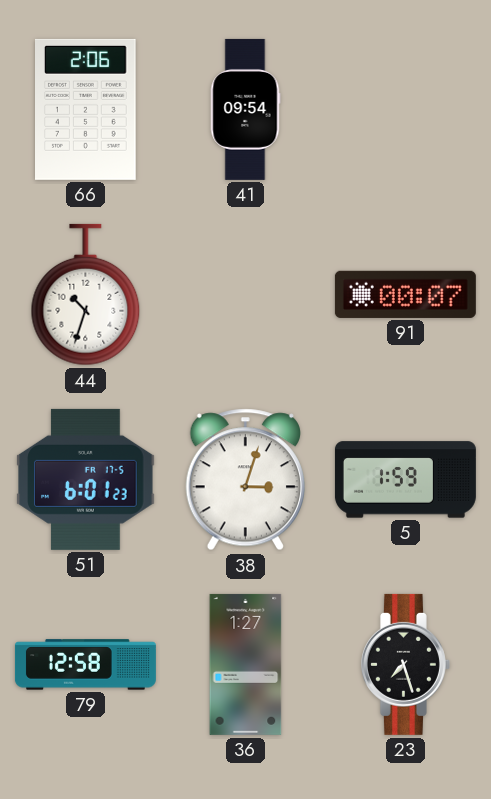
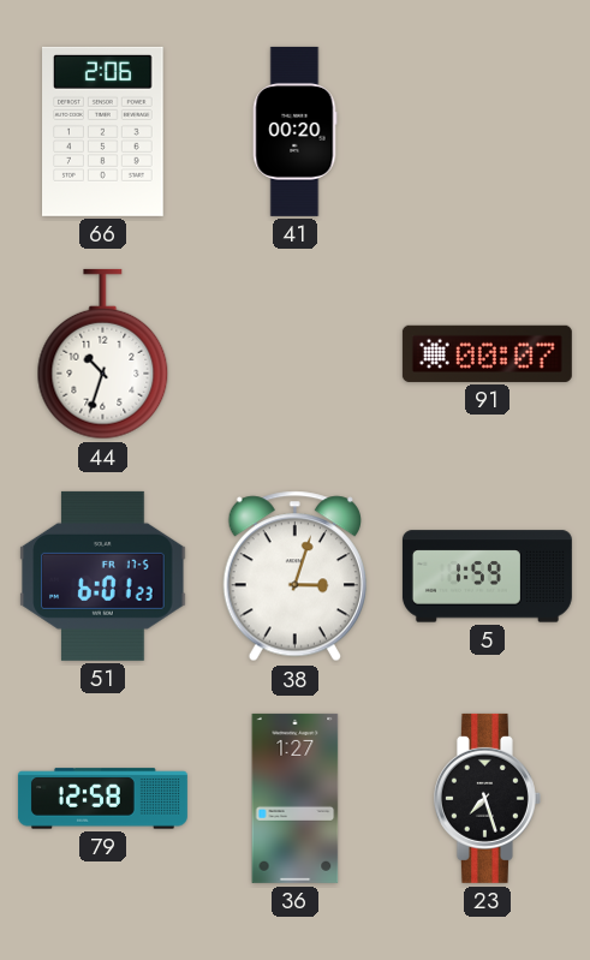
41: 09:54 -> 00:20 (294, 131)
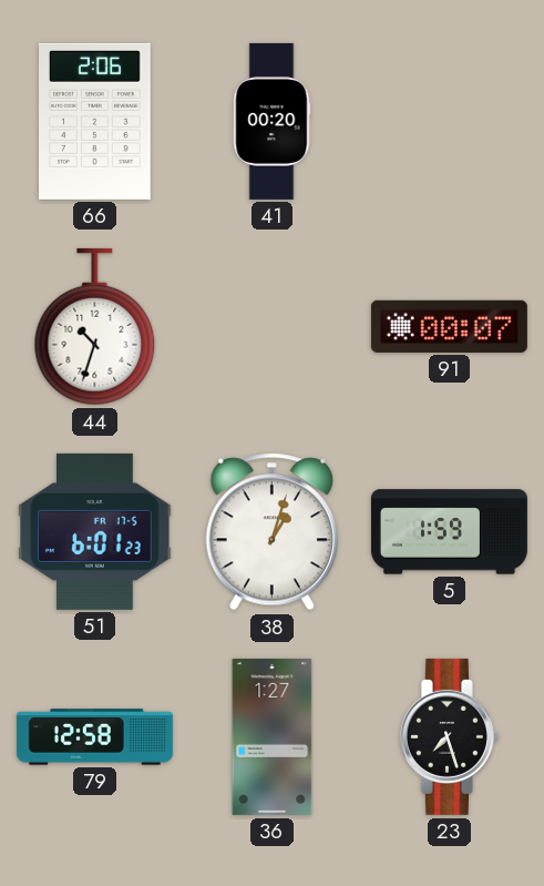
38: 3:03 -> 1:03 (271, 532)
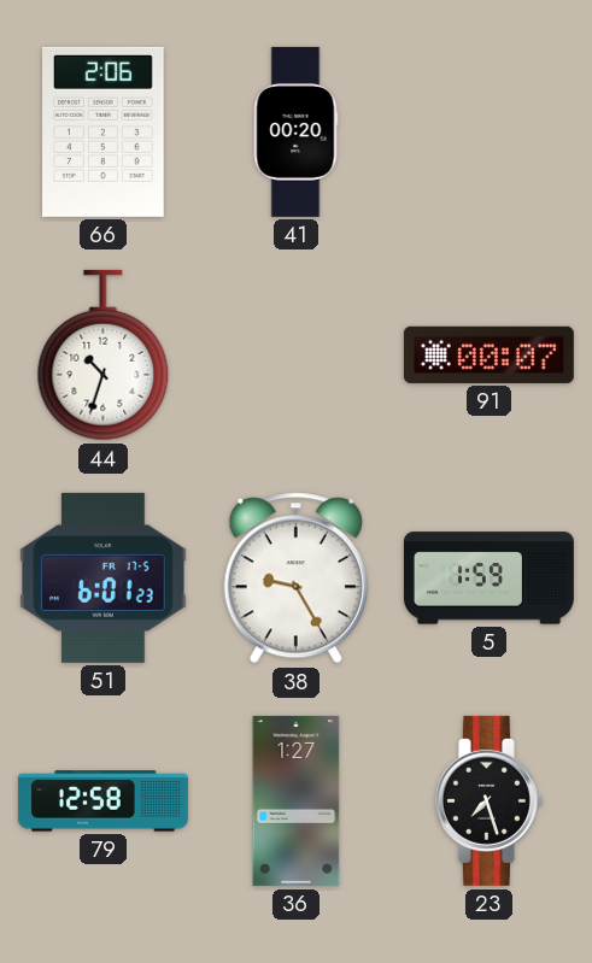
38: 1:03 -> 9:25 (295, 579)
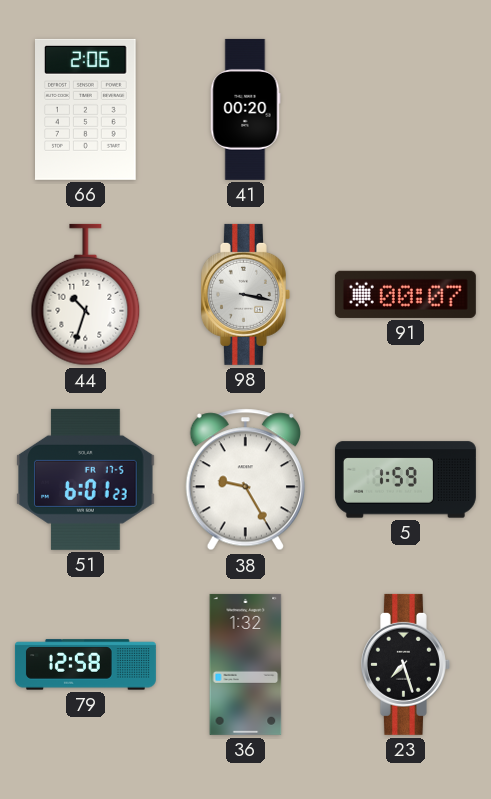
98: none -> 3:17 (245, 294)
36: 1:27 -> 1:32 (246, 664)
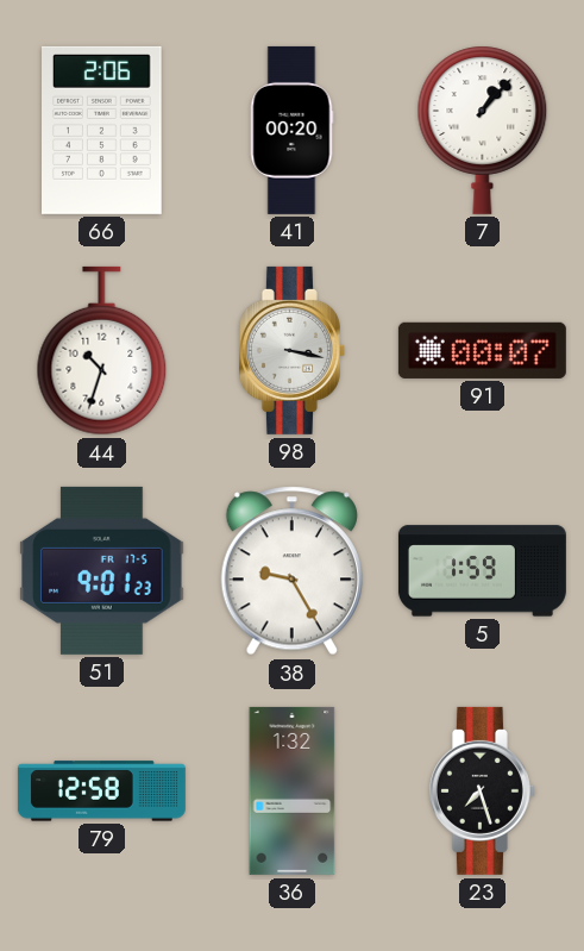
7: none -> 1:07 (483, 130)
51: 6:01 -> 9:01 (102, 570)
